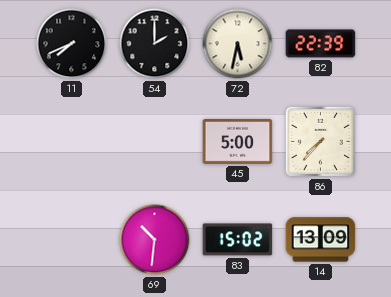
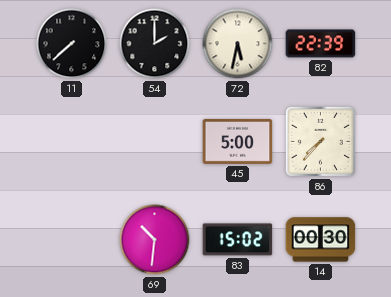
11: 7:41 -> 7:38 (72, 44)
14: 13:09 -> 00:30 (321, 240)
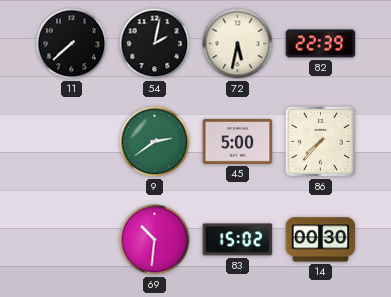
54: 2:00 -> 2:02 (155, 44)
9: none -> 2:39 (155, 142)
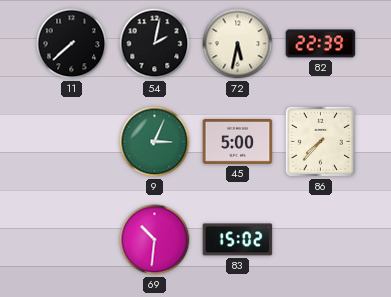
9: 2:39 -> 3:04 (155, 142)
14: 00:30 -> none (321, 240)
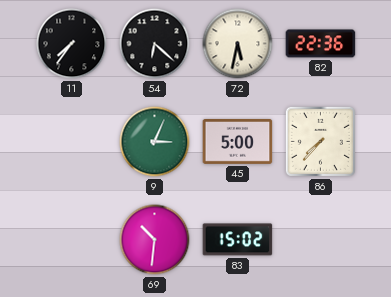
11: 7:38 -> 7:36 (72, 44)
54: 2:02 -> 6:22 (155, 44)
82: 22:39 -> 22:36 (321, 44)
